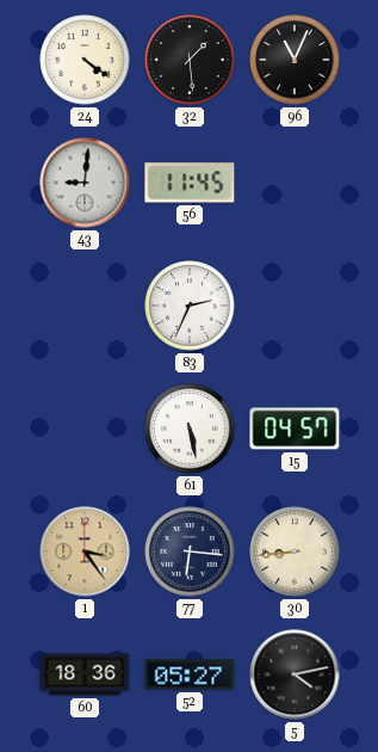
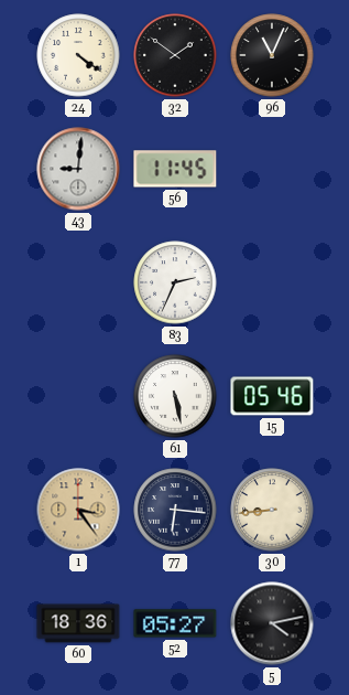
32: 1:29 -> 1:51 (175, 55)
15: 04:57 -> 05:46 (272, 396)
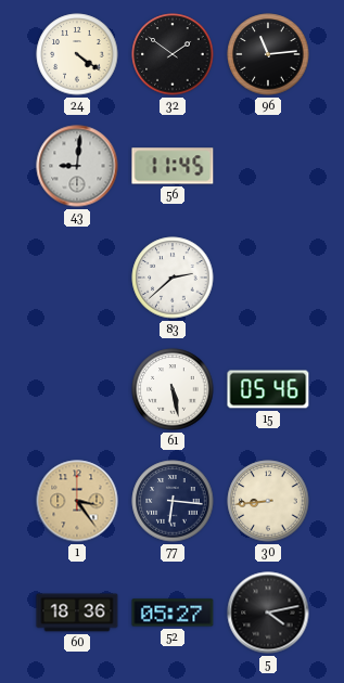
96: 11:04 -> 11:14 (268, 54)
83: 2:34 -> 2:38 (173, 278)
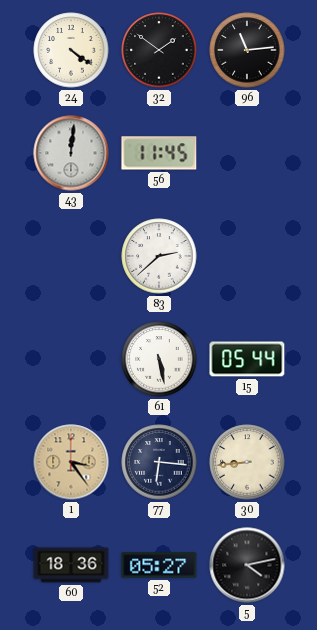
43: 9:01 -> 12:01 (71, 153)
15: 05:46 -> 05:44 (247, 359)
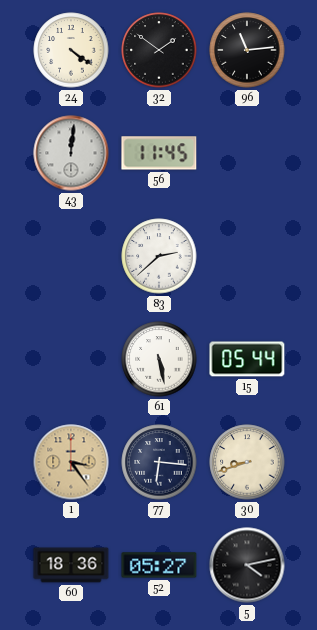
30: 8:44 -> 8:42 (247, 462)
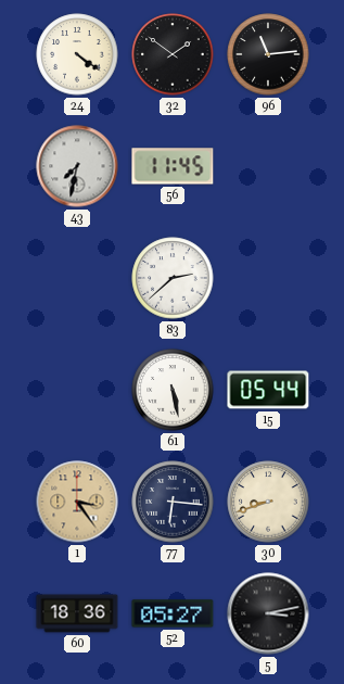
43: 12:01 -> 7:32 (77, 166)
5: 4:13 -> 3:13 (268, 613)
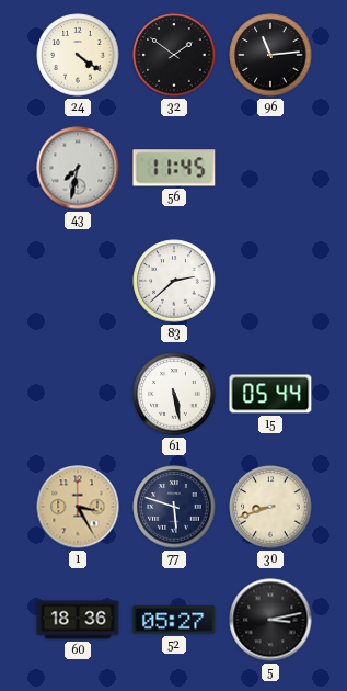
1: 3:24 -> 3:25 (78, 507)
77: 6:16 -> 5:48 (174, 507)
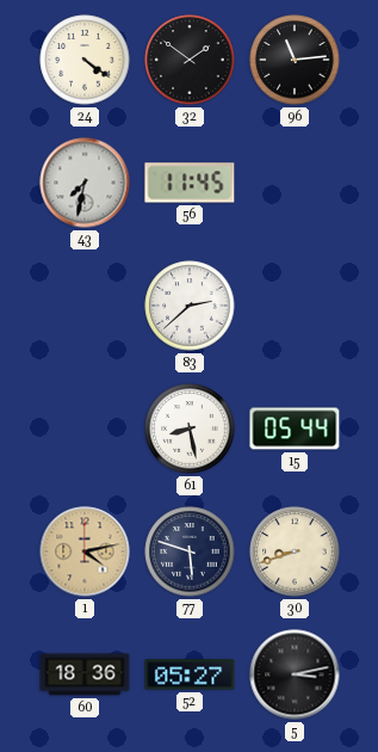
61: 5:28 -> 8:28 (190, 429)
1: 3:25 -> 4:13 (85, 551)
